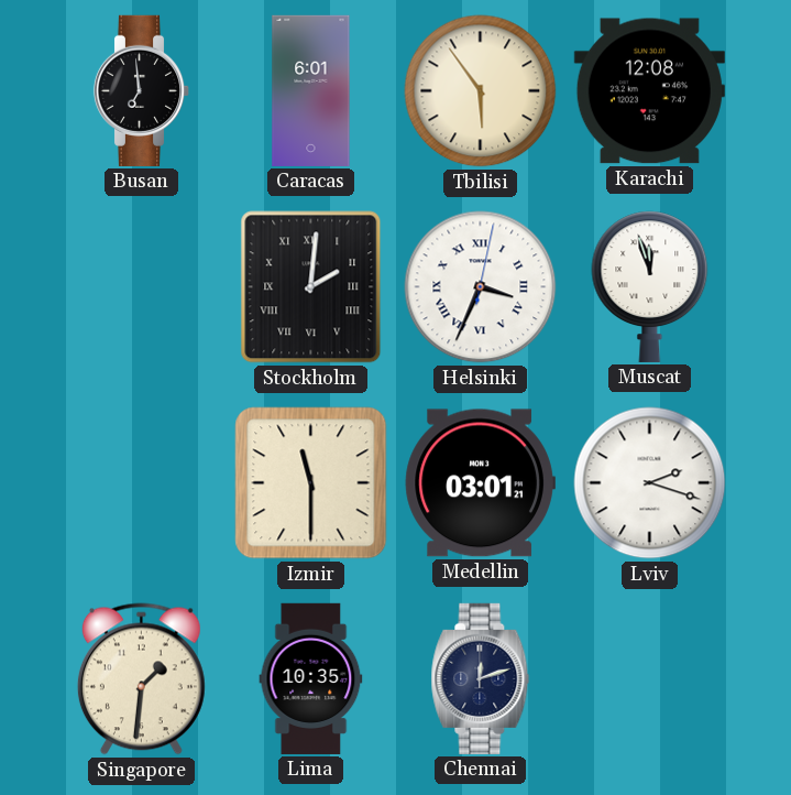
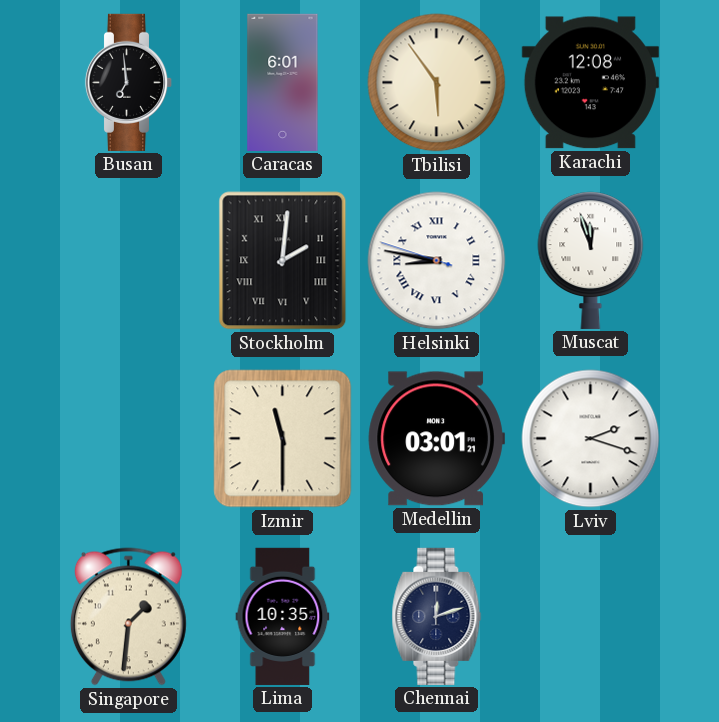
Helsinki: 3:34 -> 8:46 (437, 261)
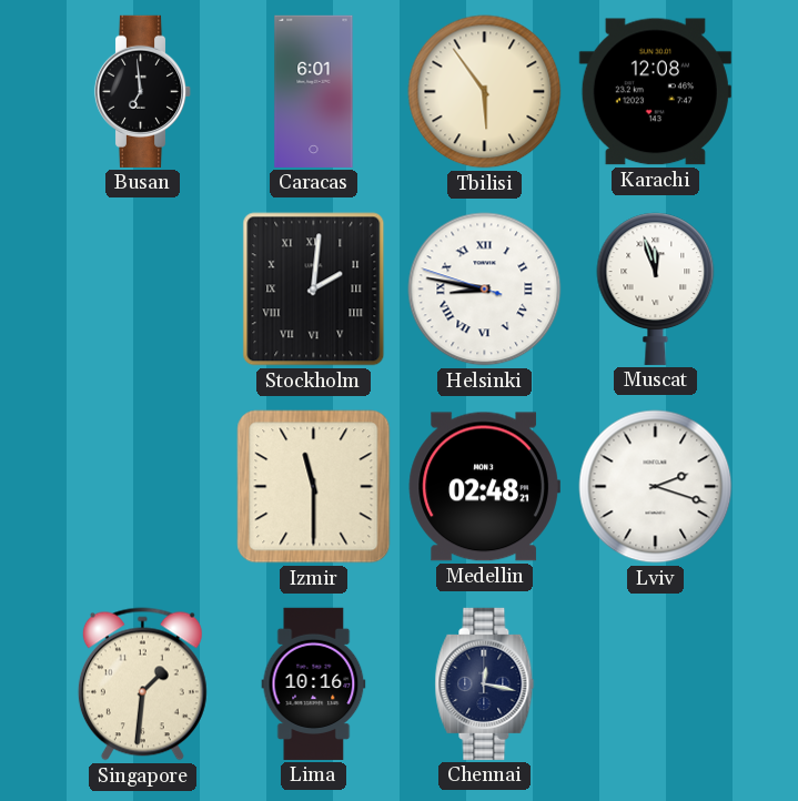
Medellin: 03:01 -> 02:48 (484, 487)
Lima: 10:35 -> 10:16 (314, 683)
Chennai: 12:12 -> 12:17 (485, 683)
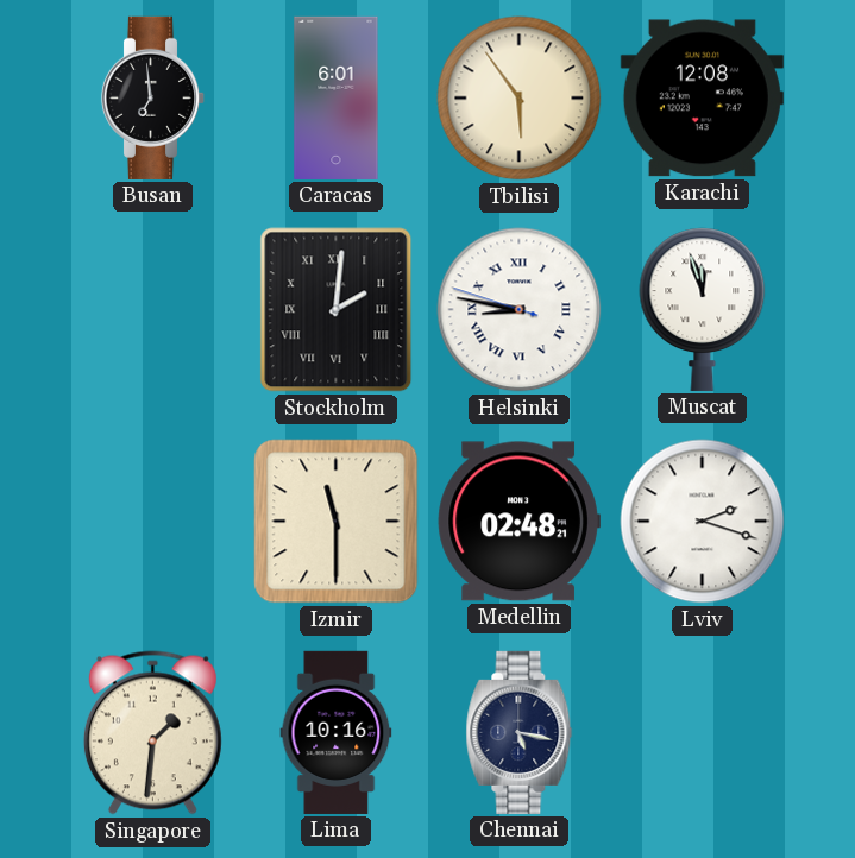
Chennai: 12:17 -> 5:17 (520, 732)
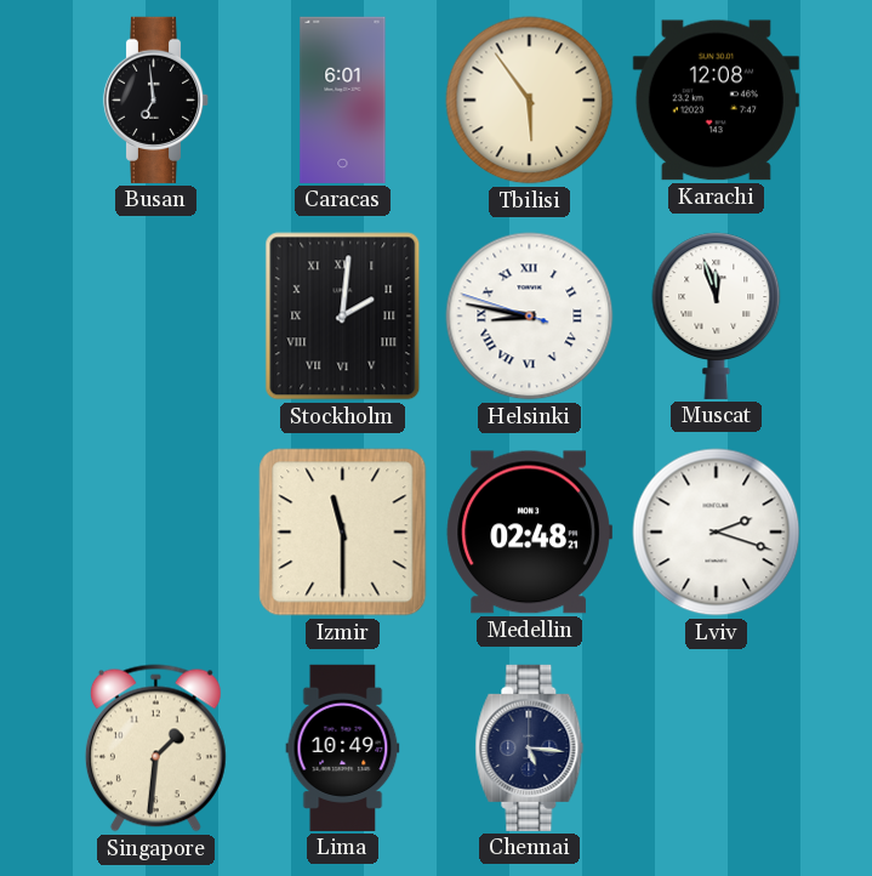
Lima: 10:16 -> 10:49 (343, 747)
Chennai: 5:17 -> 5:16 (530, 747)
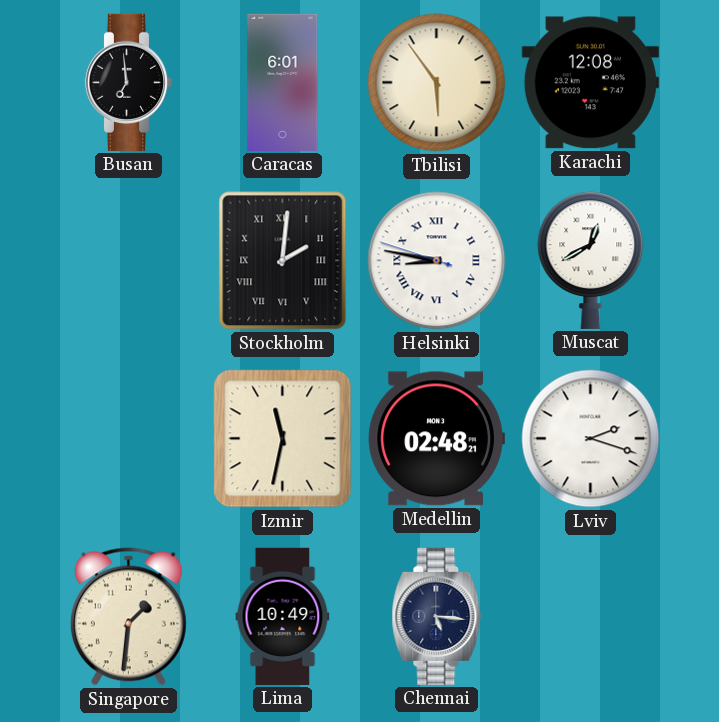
Muscat: 11:57 -> 12:40 (591, 260)
Izmir: 11:30 -> 11:32 (283, 439)
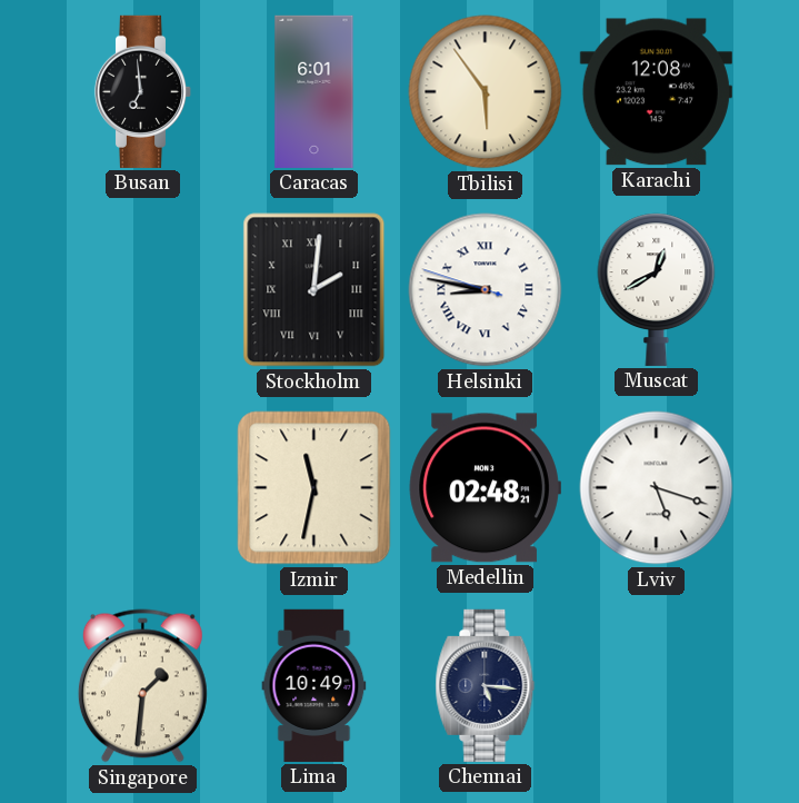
Lviv: 2:18 -> 5:18 (657, 488)
